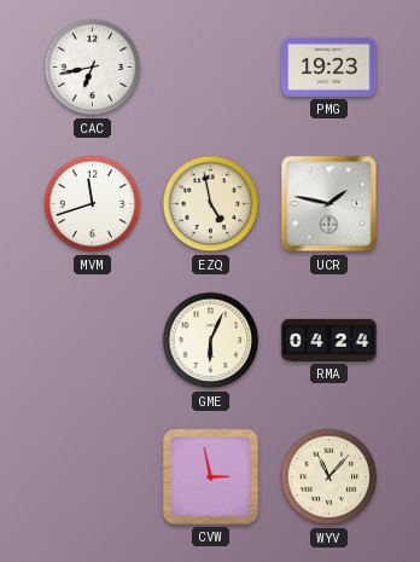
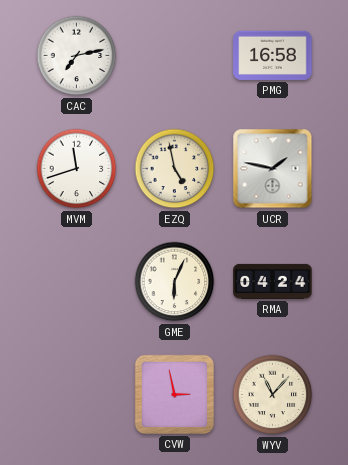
CAC: 6:43 -> 7:13 (77, 56)
PMG: 19:23 -> 16:58 (273, 55)
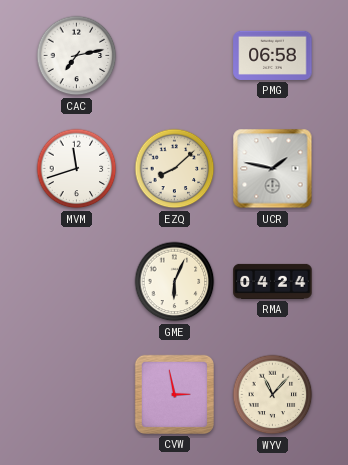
PMG: 16:58 -> 06:58 (273, 55)
EZQ: 4:58 -> 8:08 (175, 169)
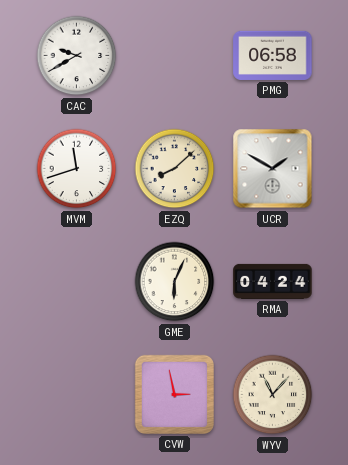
CAC: 7:13 -> 9:40 (77, 56)
UCR: 1:47 -> 1:50 (273, 169)
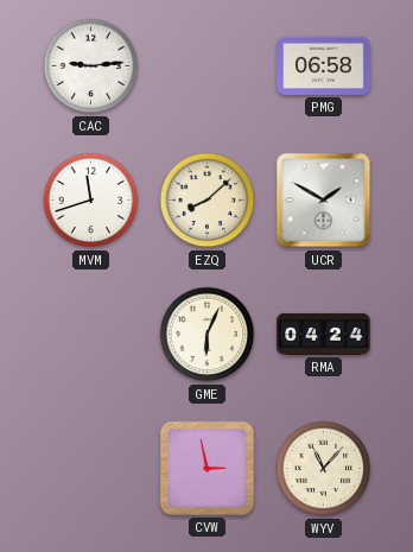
CAC: 9:40 -> 9:14 (91, 66)
